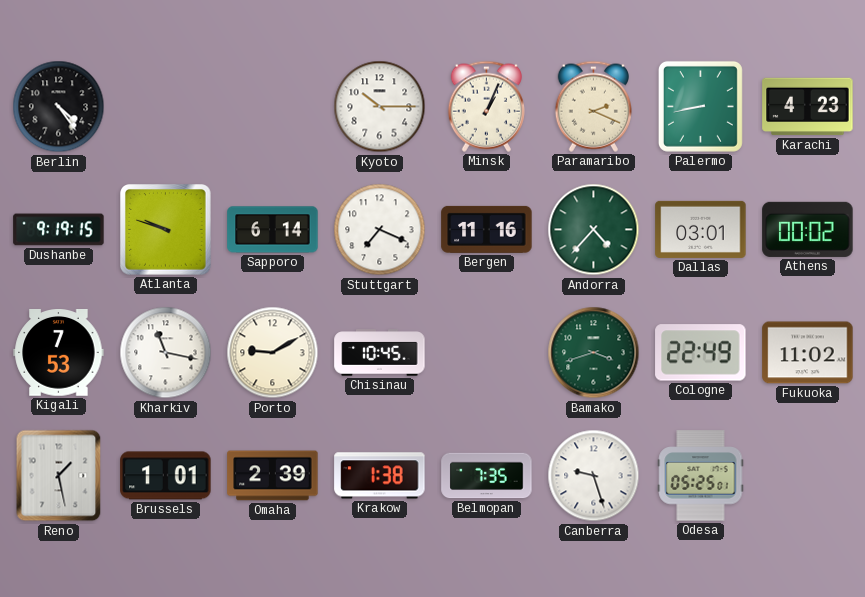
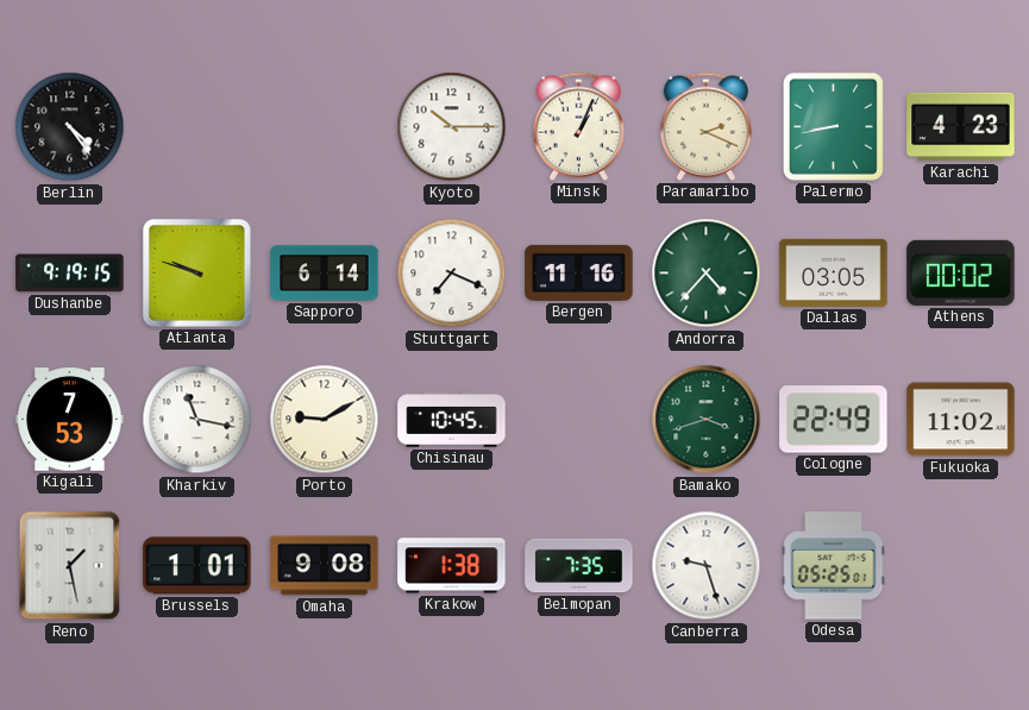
Dallas: 03:01 -> 03:05 (834, 272)
Omaha: 2:39 -> 9:08 (325, 566)
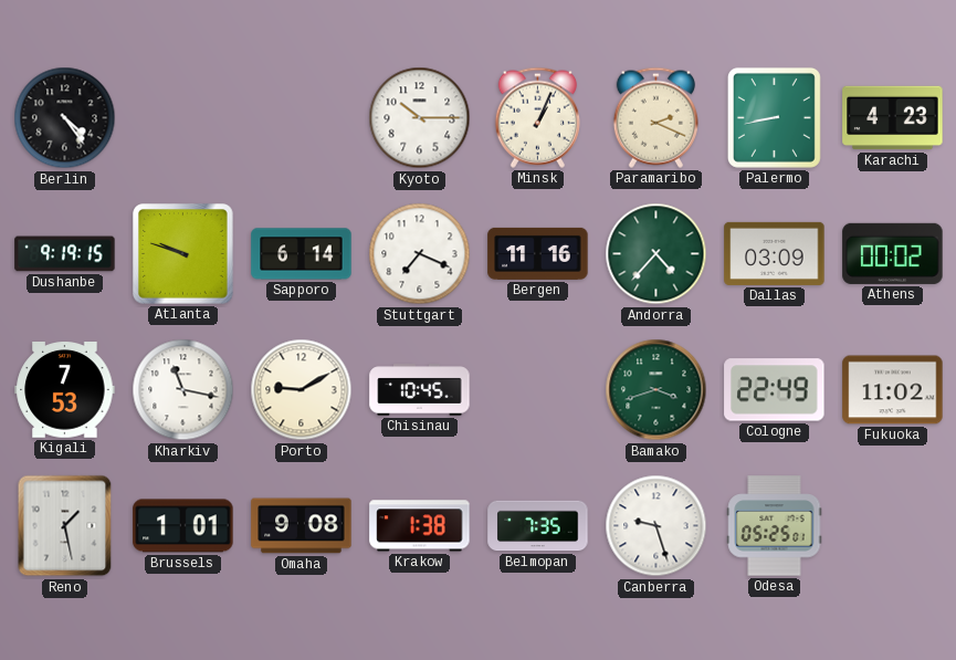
Dallas: 03:05 -> 03:09 (775, 253)
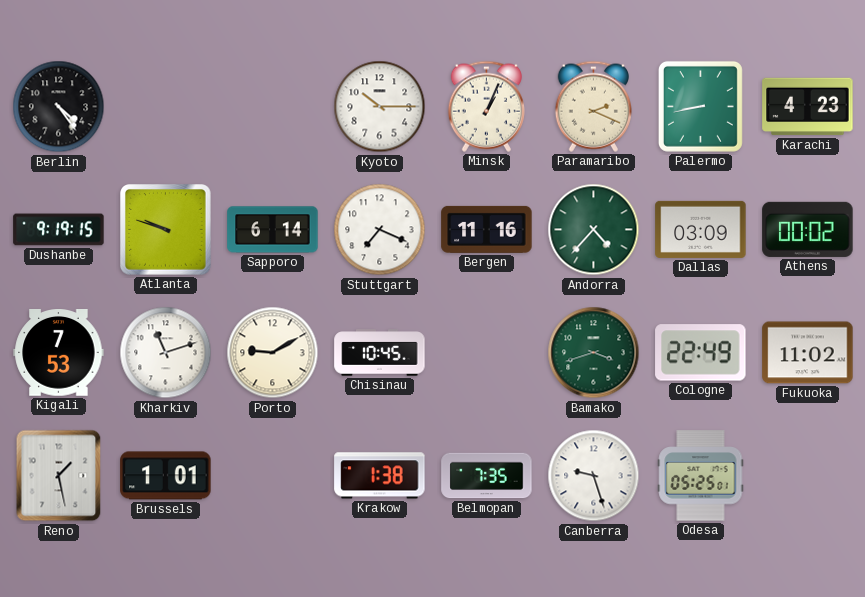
Kharkiv: 11:17 -> 11:12 (166, 353)
Omaha: 9:08 -> none (302, 526)
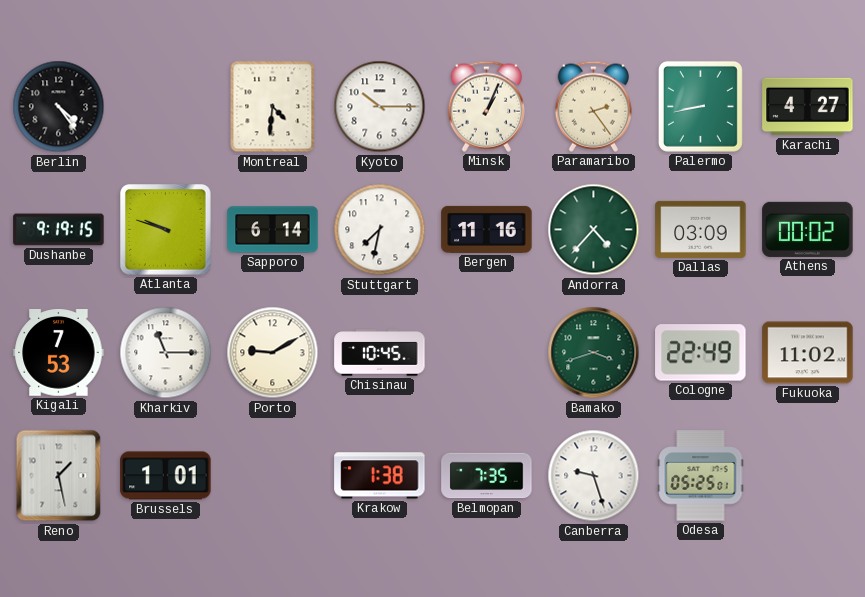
Montreal: none -> 4:31 (273, 107)
Paramaribo: 2:19 -> 2:24 (593, 106)
Karachi: 4:23 -> 4:27 (808, 107)
Stuttgart: 7:19 -> 7:32 (380, 230)
Kharkiv: 11:12 -> 11:15 (166, 353)
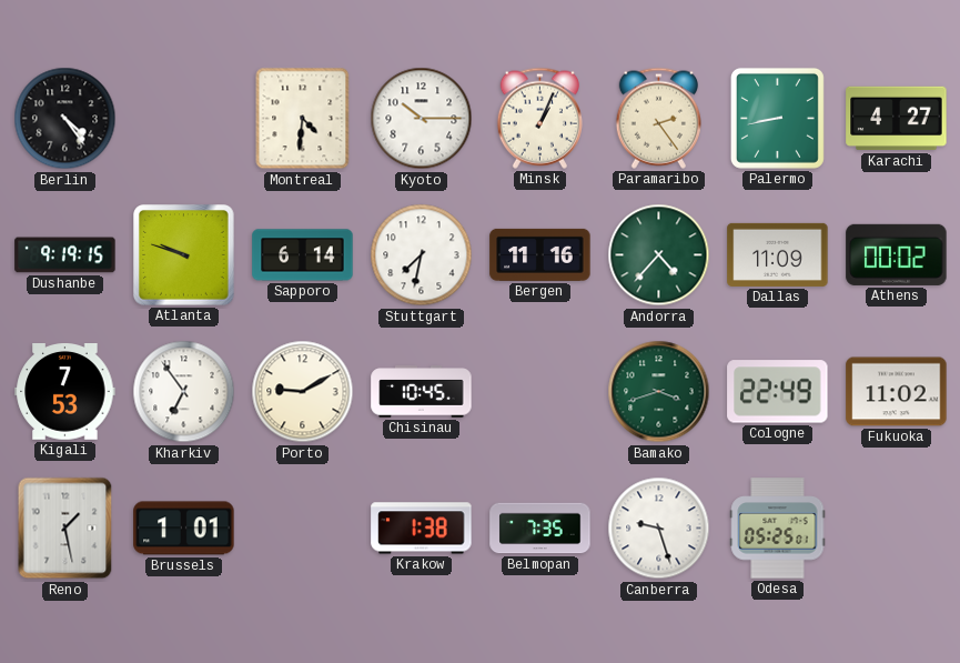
Dallas: 03:09 -> 11:09 (778, 254)
Kharkiv: 11:15 -> 6:54 (184, 392)
